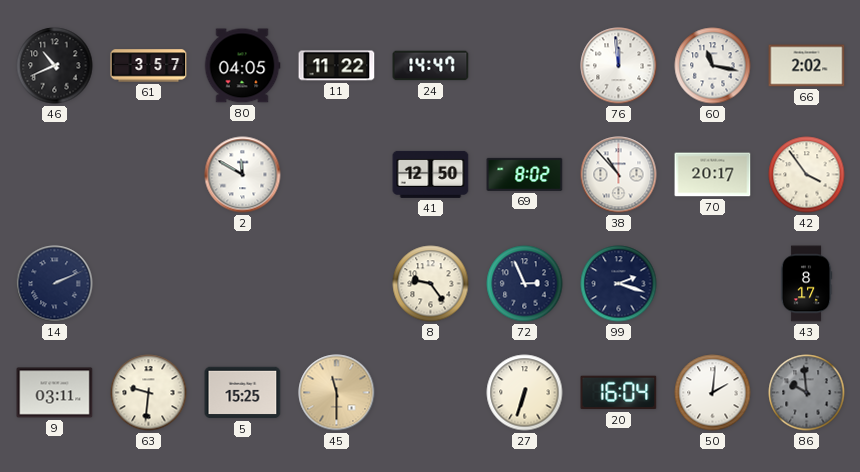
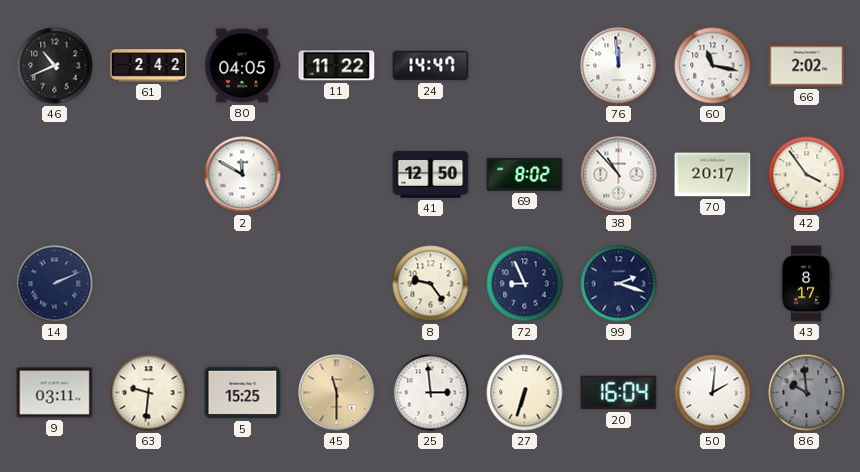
61: 3:57 -> 2:42 (149, 66)
72: 2:56 -> 8:56 (525, 284)
25: none -> 2:59 (431, 393)
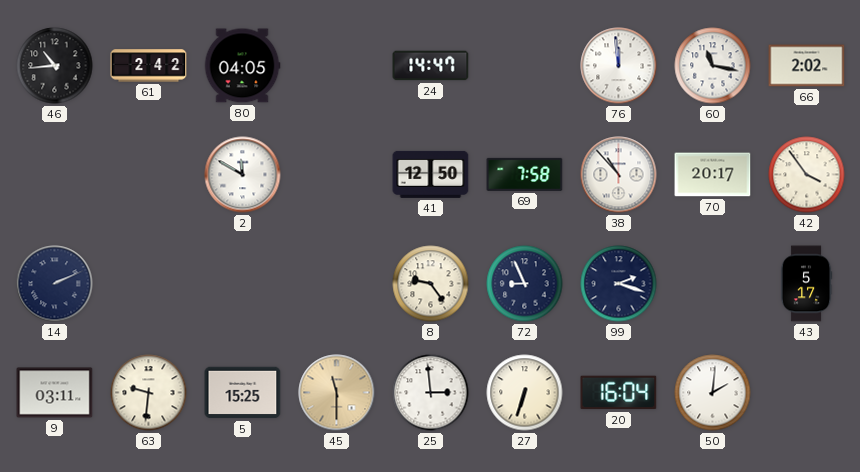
46: 10:41 -> 10:44 (55, 66)
11: 11:22 -> none (337, 66)
69: 8:02 -> 7:58 (525, 174)
43: 8:17 -> 5:17 (806, 284)
86: 9:59 -> none (807, 393)
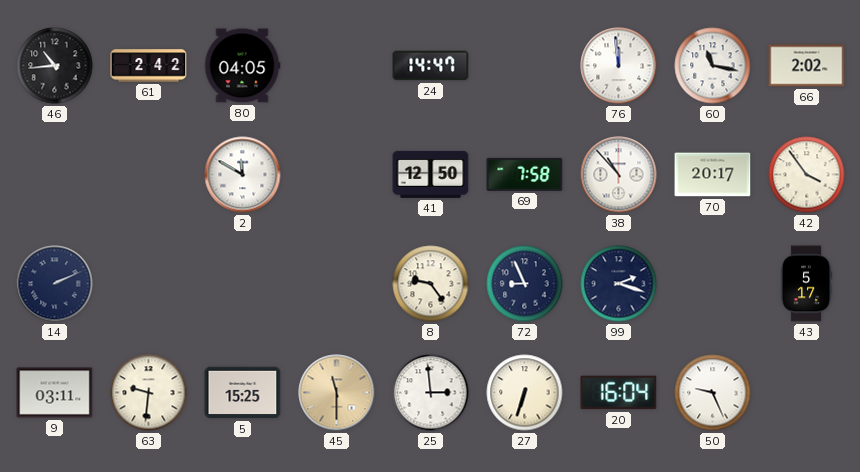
50: 2:01 -> 9:26 (713, 393)
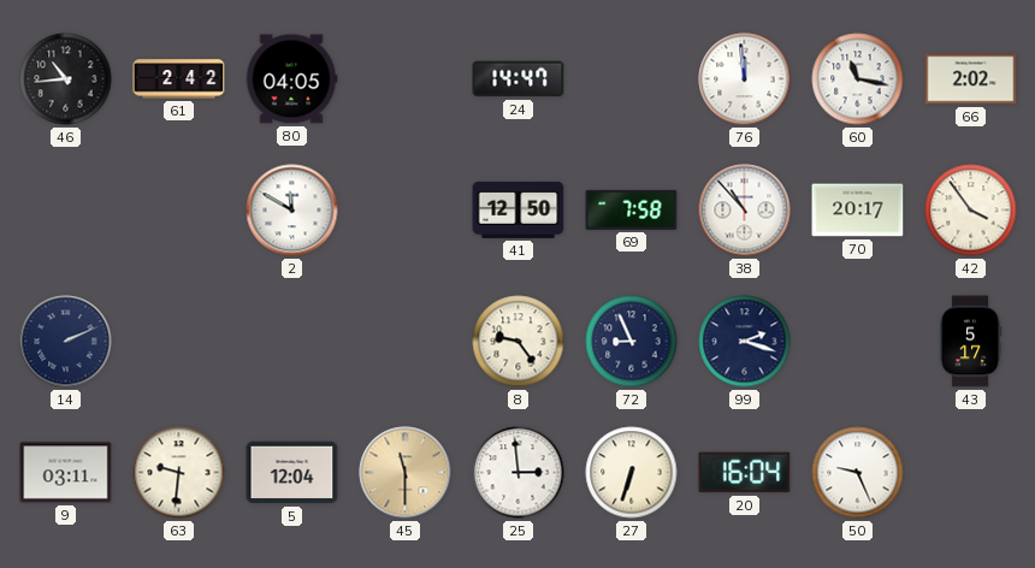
5: 15:25 -> 12:04 (292, 473)
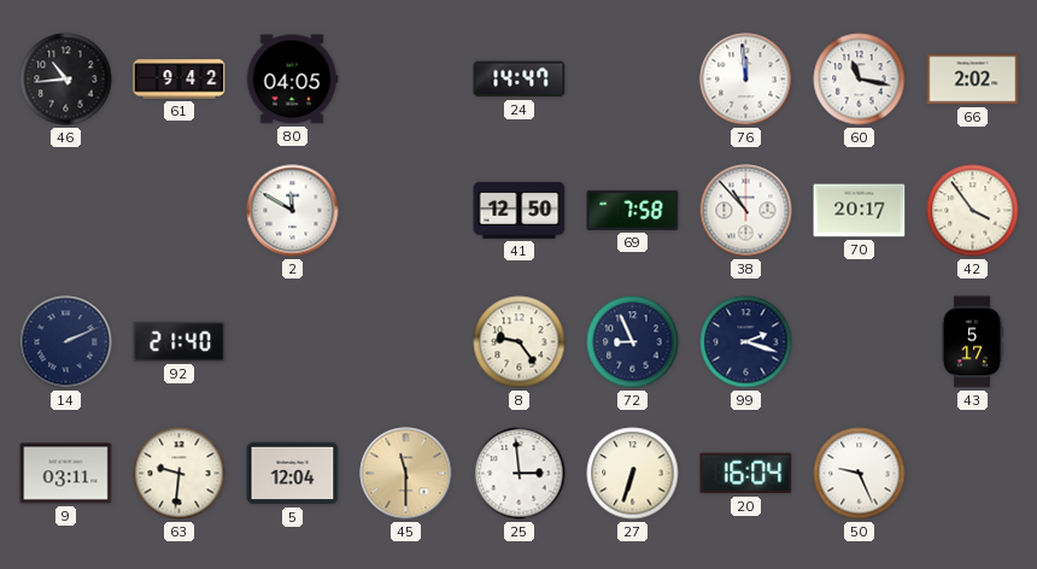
61: 2:42 -> 9:42 (180, 80)
92: none -> 21:40 (180, 341)
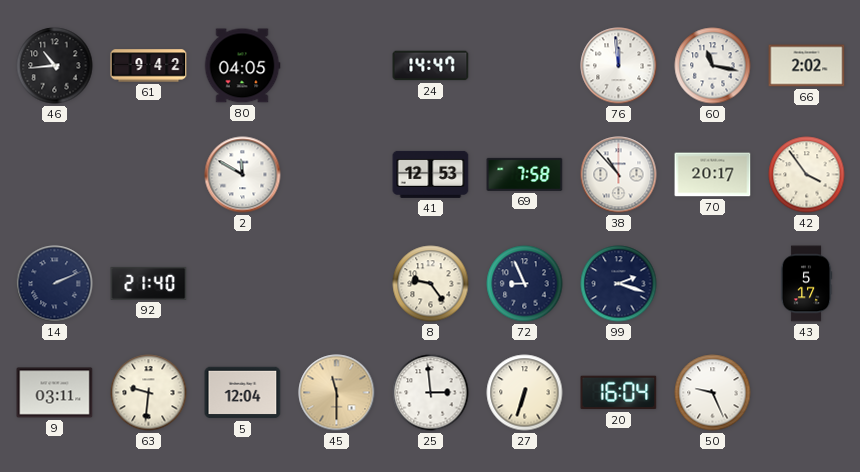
41: 12:50 -> 12:53 (431, 174)
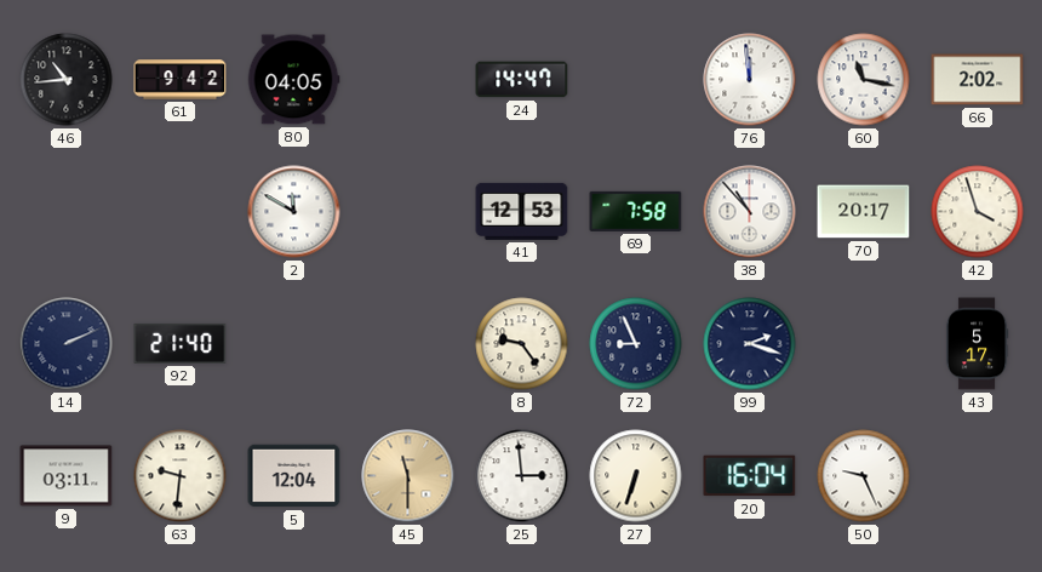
42: 3:54 -> 3:57 (978, 212)
